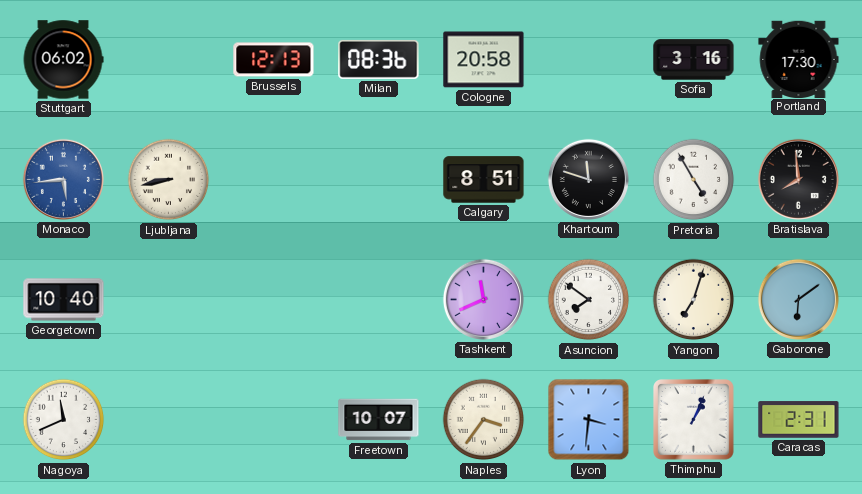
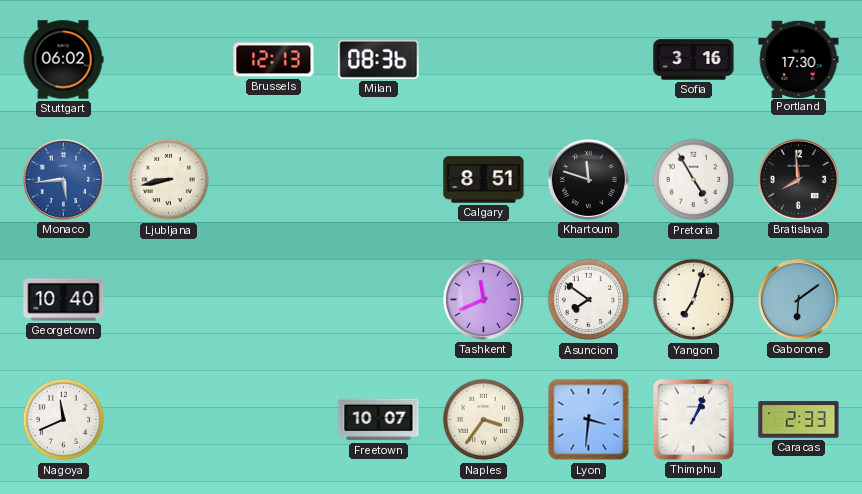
Cologne: 20:58 -> none (484, 60)
Caracas: 2:31 -> 2:33 (799, 420)
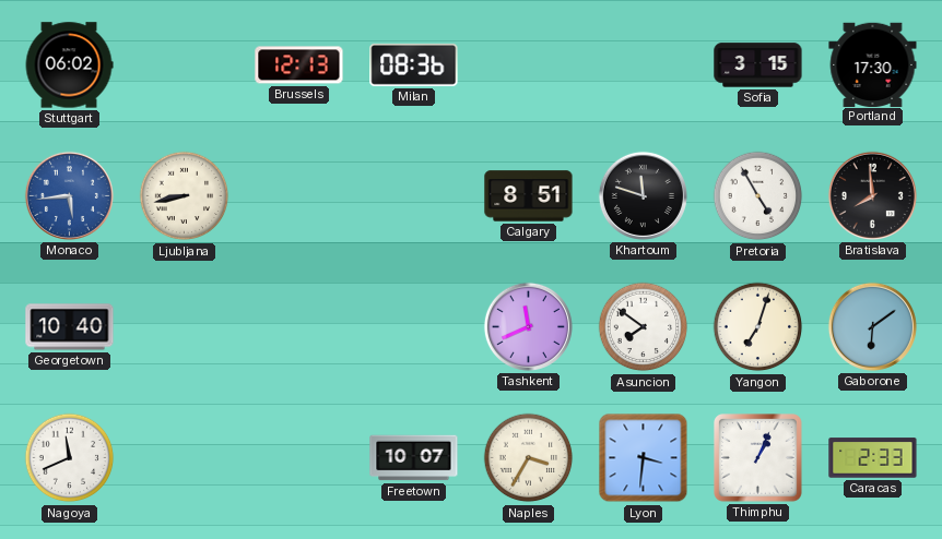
Sofia: 3:16 -> 3:15 (758, 65)
Naples: 3:36 -> 3:35 (529, 458)
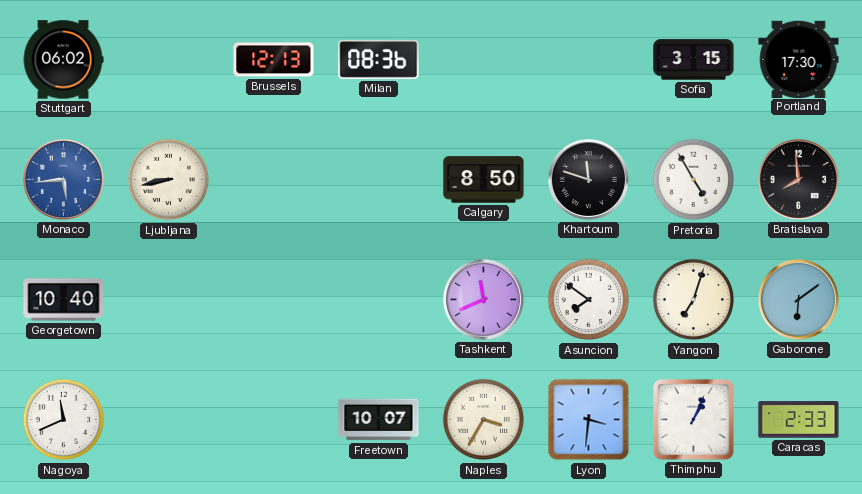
Calgary: 8:51 -> 8:50 (484, 180)
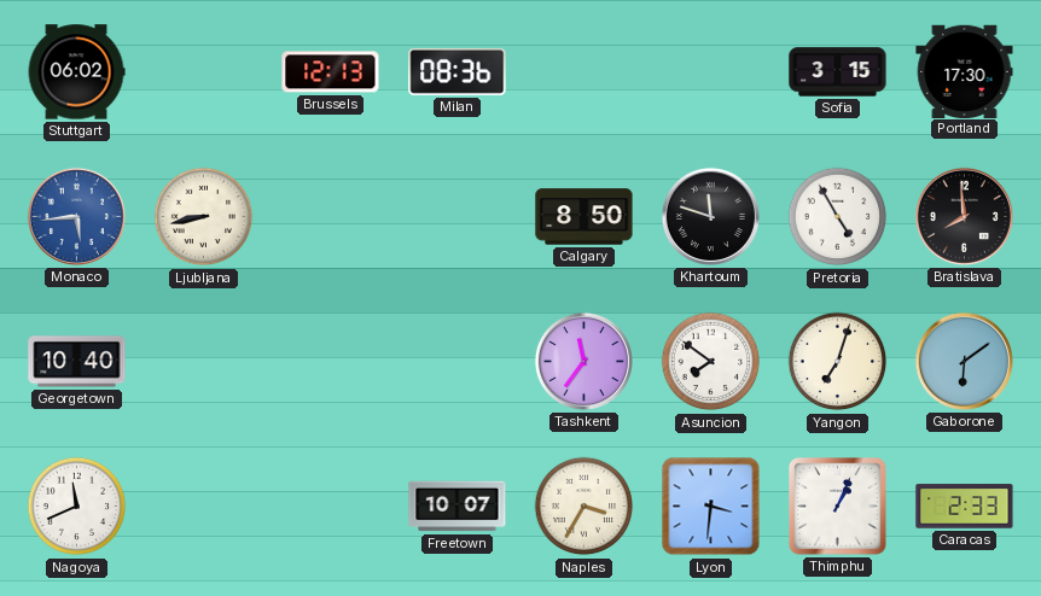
Tashkent: 11:41 -> 11:36 (583, 361)
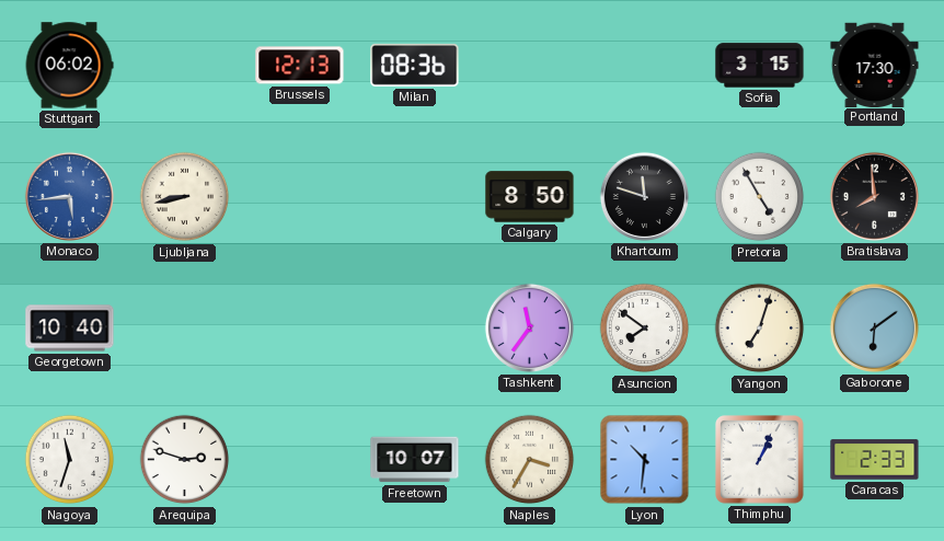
Nagoya: 11:41 -> 11:33 (70, 460)
Arequipa: none -> 2:48 (185, 460)
Lyon: 3:31 -> 10:31 (645, 460)
